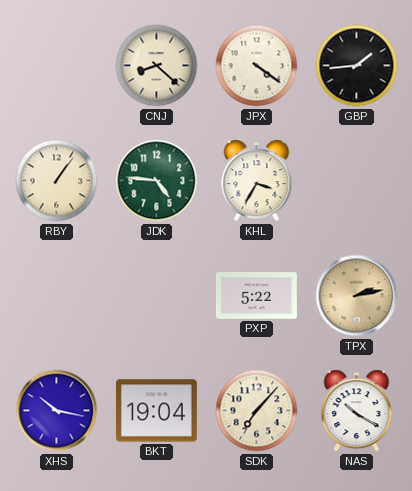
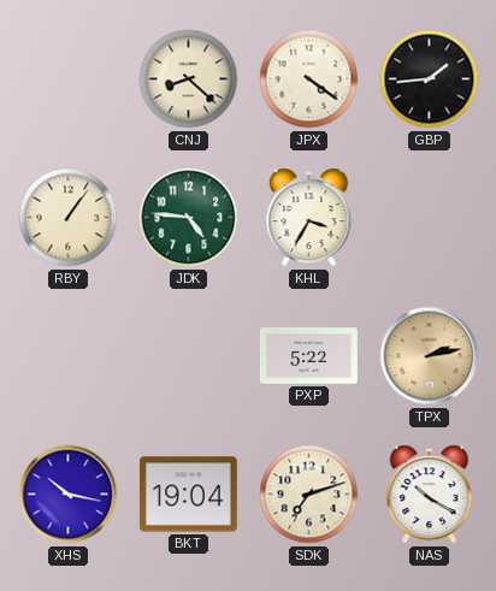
SDK: 7:07 -> 7:12 (309, 495)
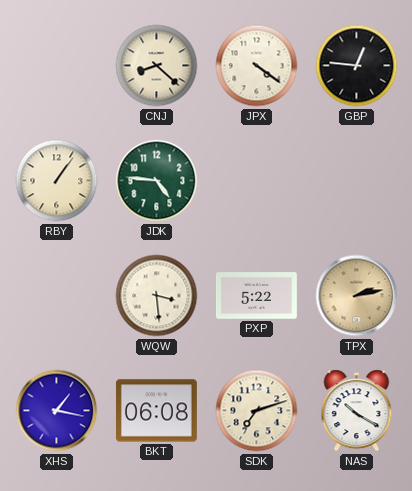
GBP: 1:44 -> 12:46 (357, 66)
KHL: 3:35 -> none (309, 218)
WQW: none -> 3:29 (157, 296)
XHS: 10:17 -> 1:17 (57, 411)
BKT: 19:04 -> 06:08 (156, 411)
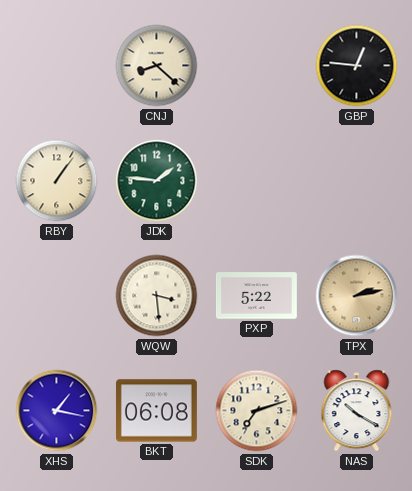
JPX: 4:21 -> none (257, 66)
JDK: 4:46 -> 1:46 (157, 181)
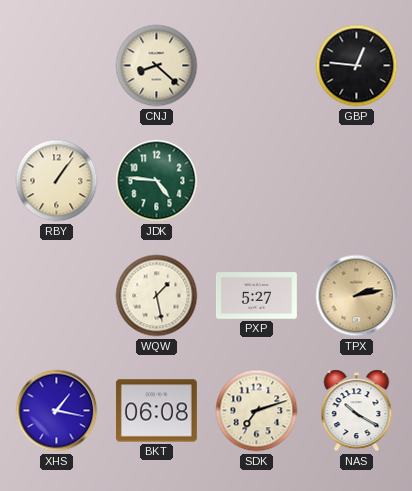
JDK: 1:46 -> 4:46 (157, 181)
WQW: 3:29 -> 1:28 (157, 296)
PXP: 5:22 -> 5:27 (256, 296)
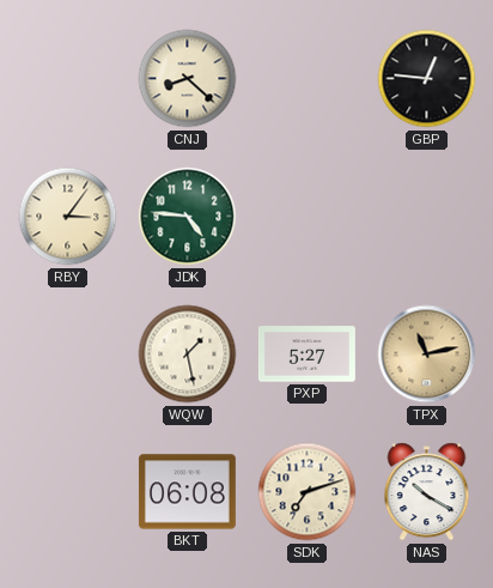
RBY: 1:06 -> 3:06 (68, 217)
TPX: 2:13 -> 11:13 (427, 354)
XHS: 1:17 -> none (57, 411)
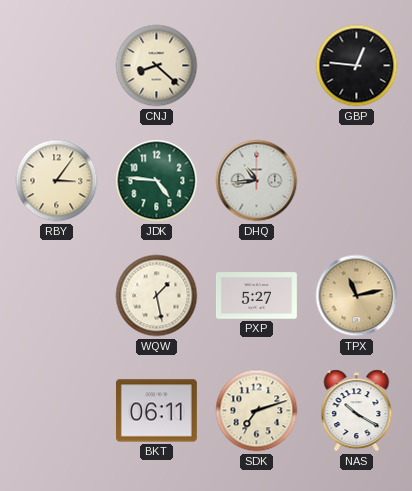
DHQ: none -> 10:44 (257, 181)
BKT: 06:08 -> 06:11 (156, 411)
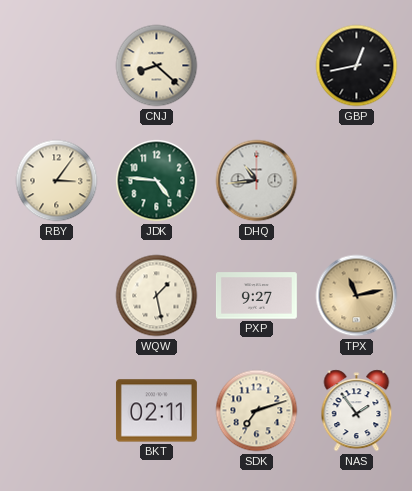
GBP: 12:46 -> 12:43 (357, 66)
PXP: 5:27 -> 9:27 (256, 296)
BKT: 06:11 -> 02:11 (156, 411)
NAS: 10:20 -> 1:54 (357, 411)
